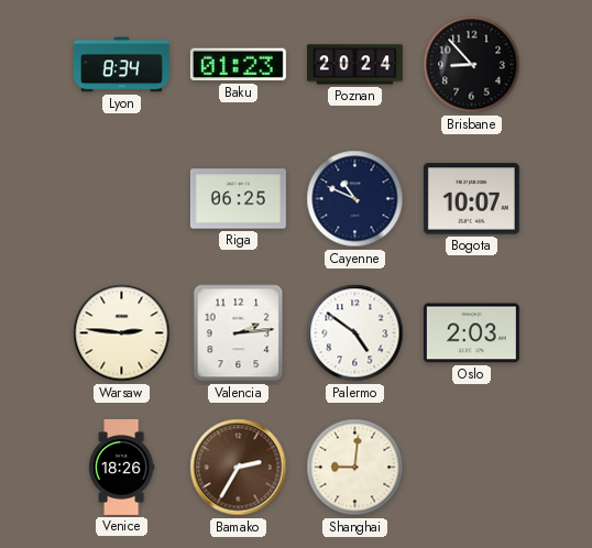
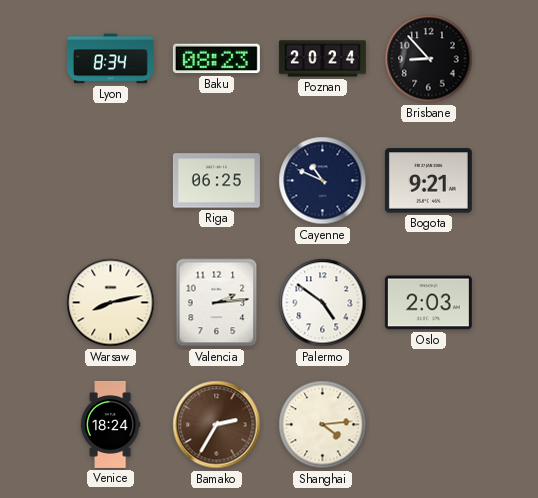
Baku: 01:23 -> 08:23 (216, 59)
Bogota: 10:07 -> 9:21 (428, 181)
Warsaw: 2:46 -> 8:13 (111, 303)
Venice: 18:26 -> 18:24 (110, 424)
Shanghai: 9:01 -> 4:14 (323, 425)
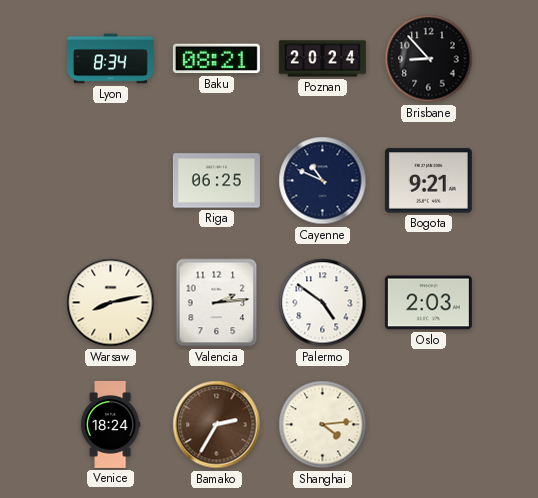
Baku: 08:23 -> 08:21 (216, 59)
